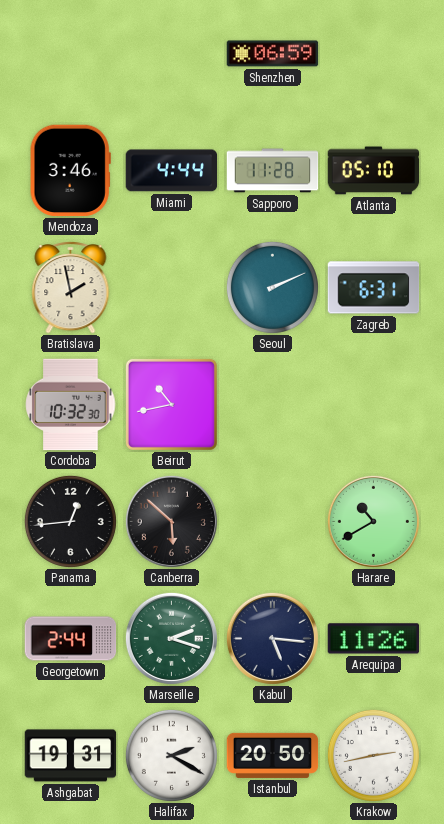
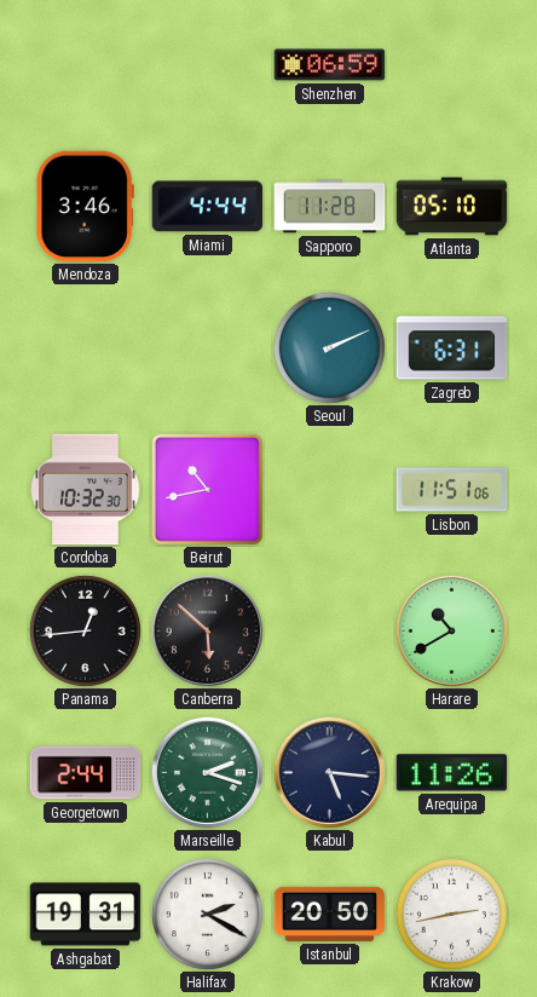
Bratislava: 1:58 -> none (71, 288)
Lisbon: none -> 11:51 (452, 490)
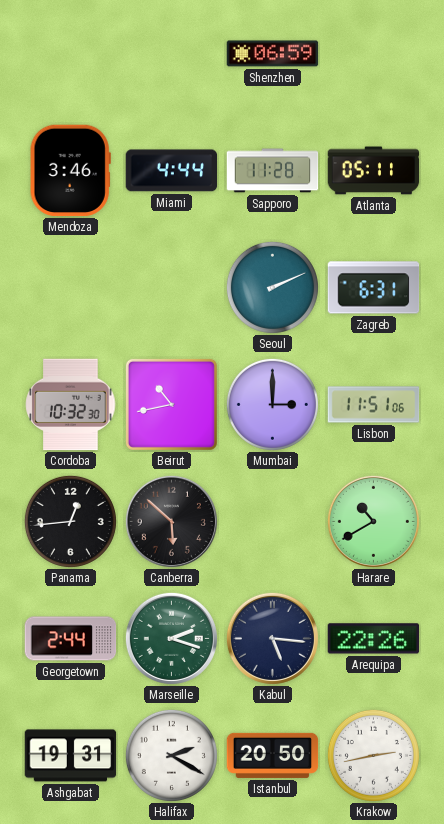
Atlanta: 05:10 -> 05:11 (374, 171)
Mumbai: none -> 3:00 (272, 404)
Arequipa: 11:26 -> 22:26 (374, 639)
